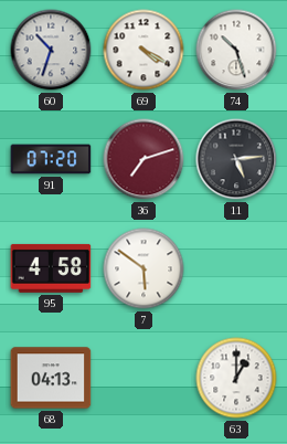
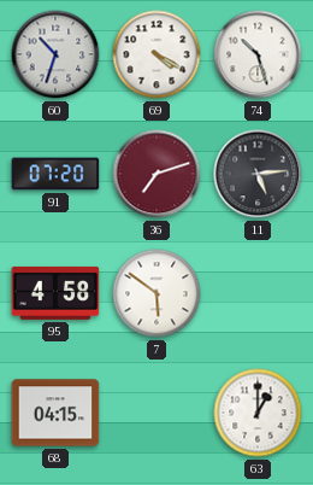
68: 04:13 -> 04:15 (55, 413)
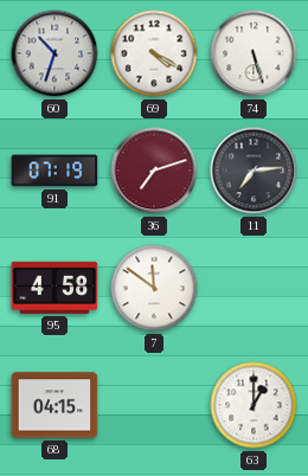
74: 10:27 -> 5:27 (254, 53)
91: 07:20 -> 07:19 (54, 171)
11: 5:14 -> 7:14 (254, 171)
7: 5:51 -> 11:51 (154, 288)
